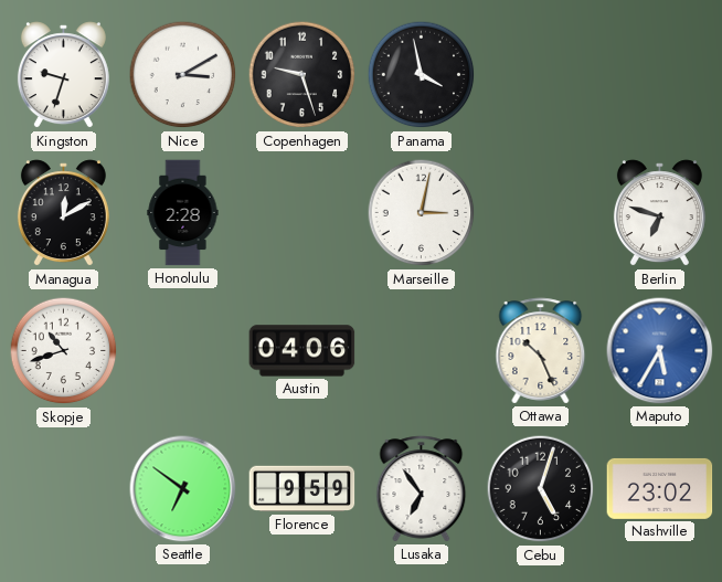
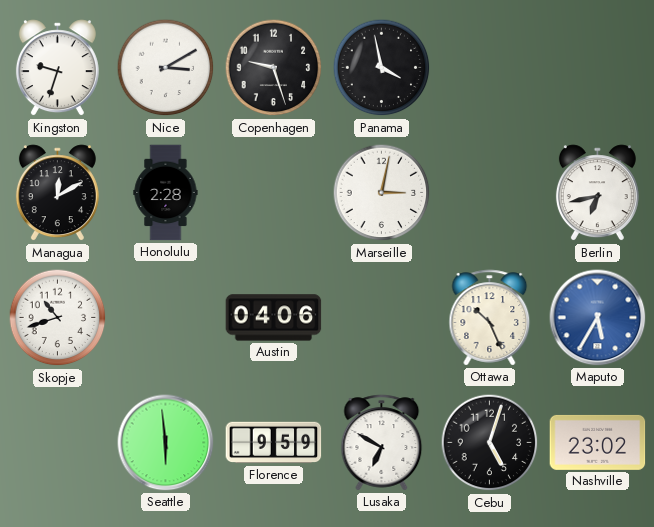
Berlin: 6:48 -> 6:43 (597, 193)
Seattle: 6:51 -> 5:59 (166, 443)
Lusaka: 6:54 -> 6:50 (382, 443)
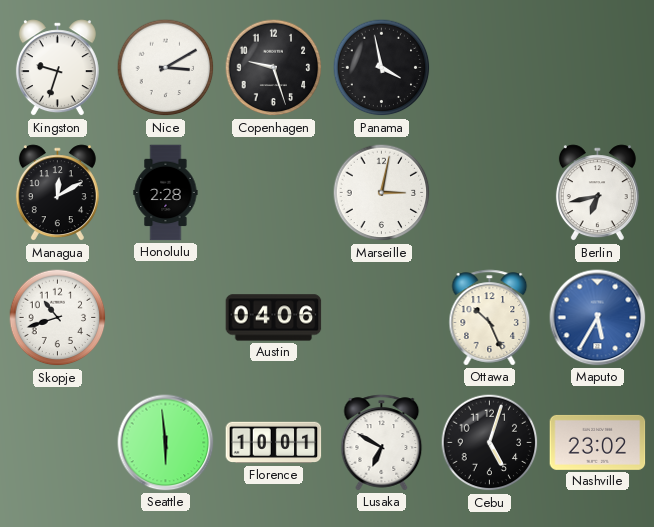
Florence: 9:59 -> 10:01 (274, 443)
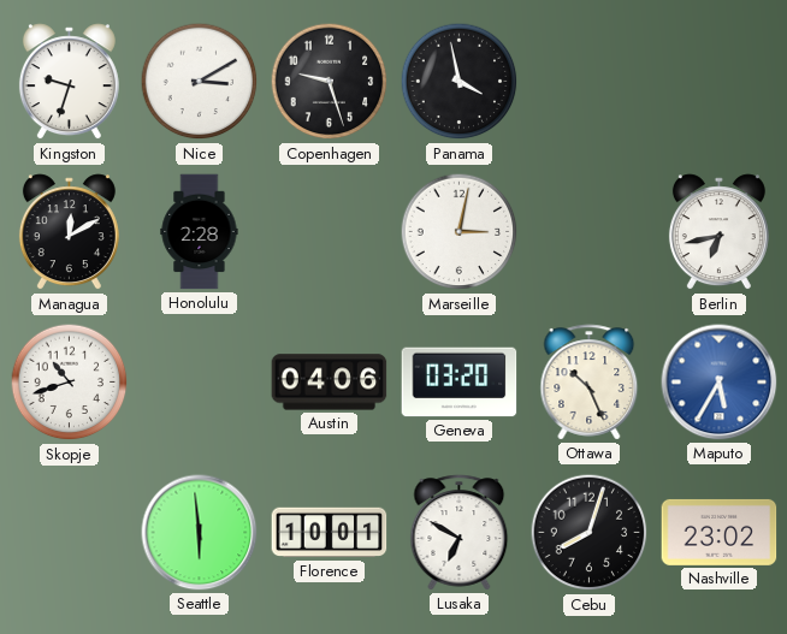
Geneva: none -> 03:20 (460, 383)
Cebu: 5:03 -> 8:03 (590, 533)
